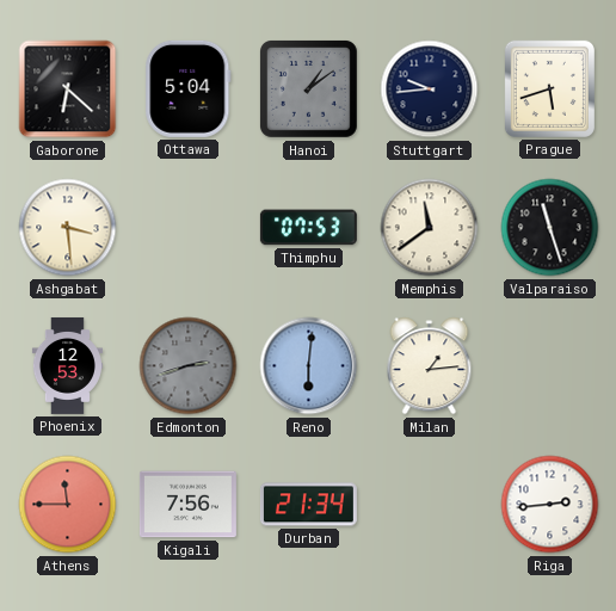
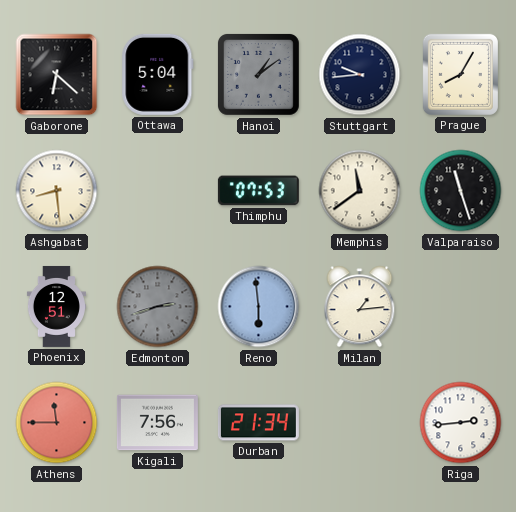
Prague: 5:42 -> 8:05 (460, 74)
Ashgabat: 3:29 -> 8:29 (57, 191)
Phoenix: 12:53 -> 12:51 (56, 306)
Reno: 6:01 -> 5:59 (259, 307)
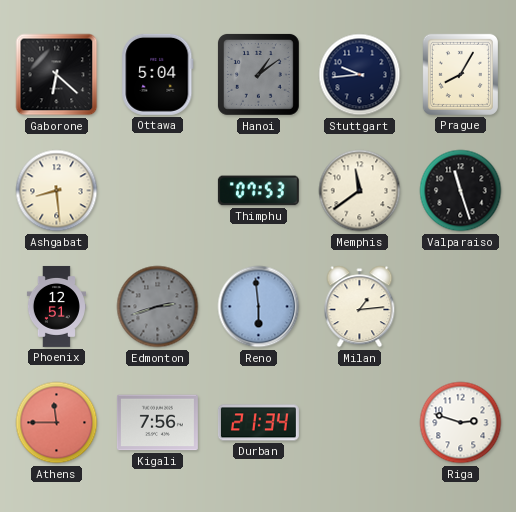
Riga: 2:44 -> 2:48 (461, 423)
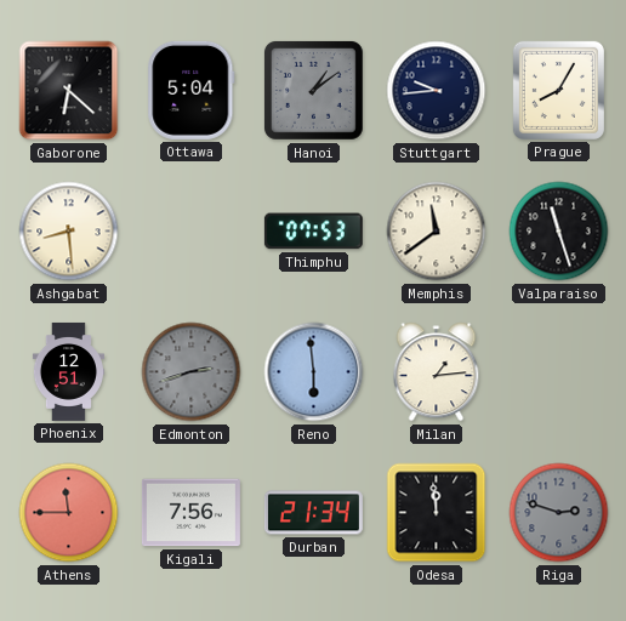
Odesa: none -> 11:59 (437, 513)
Riga dial: white -> grey (559, 513)
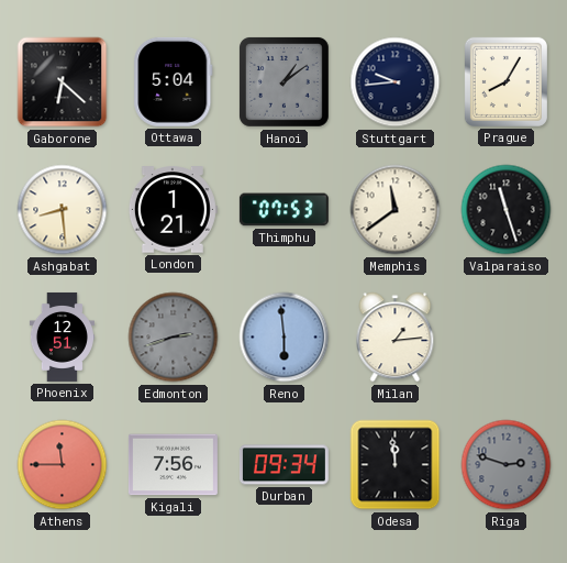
London: none -> 1:21 (173, 210)
Durban: 21:34 -> 09:34 (283, 465)
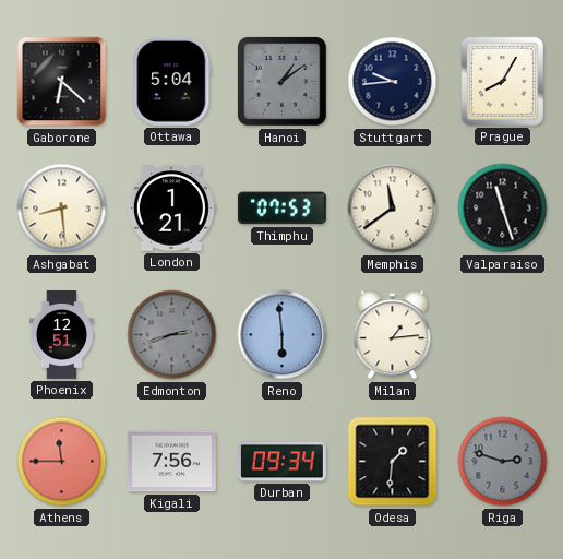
Odesa: 11:59 -> 1:31 (393, 462)
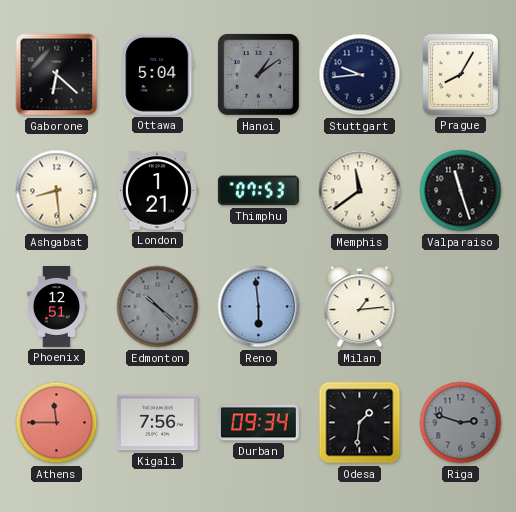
Edmonton: 2:42 -> 10:22 (158, 307)
